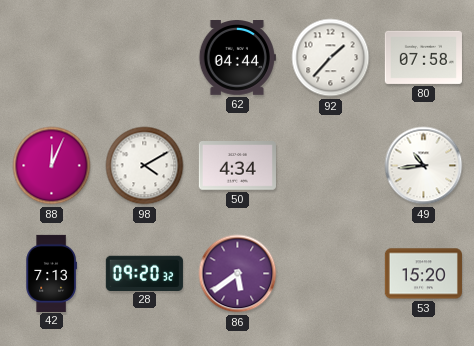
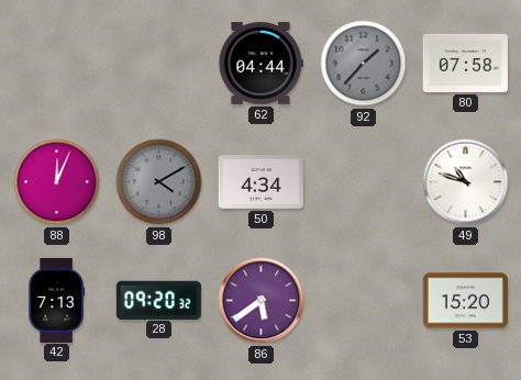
92 dial: white -> grey (364, 64)
98 dial: white -> grey (159, 182)
49: 10:44 -> 10:48 (466, 182)
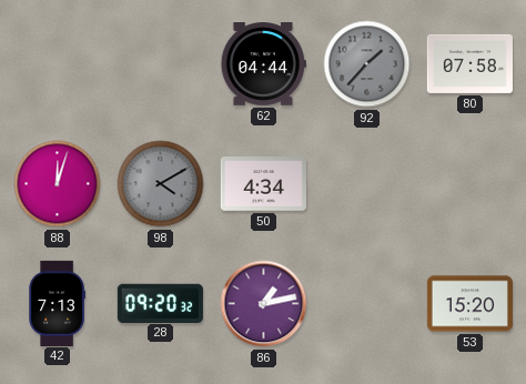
88: 12:04 -> 12:03 (58, 184)
49: 10:48 -> none (466, 182)
86: 5:39 -> 1:13 (264, 304)
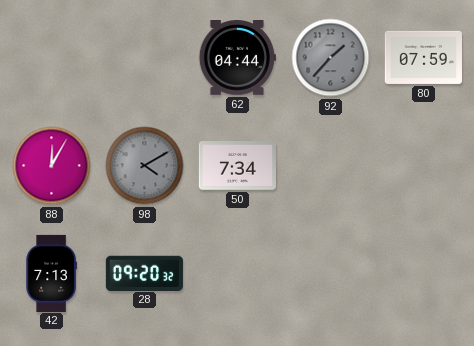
80: 07:58 -> 07:59 (423, 57)
88: 12:03 -> 12:05 (52, 166)
50: 4:34 -> 7:34 (237, 166)
86: 1:13 -> none (264, 304)
53: 15:20 -> none (469, 304)
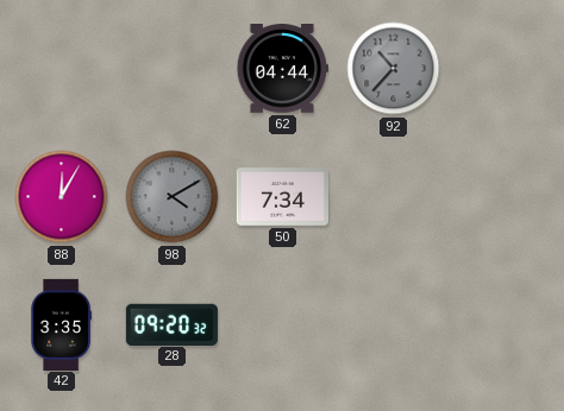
92: 1:37 -> 10:37 (394, 69)
80: 07:59 -> none (423, 57)
42: 7:13 -> 3:35 (61, 324)
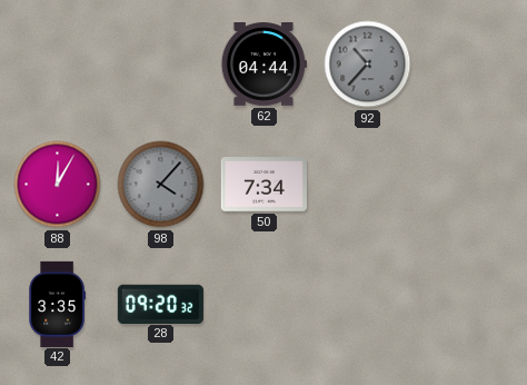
98: 4:10 -> 4:07 (161, 185)
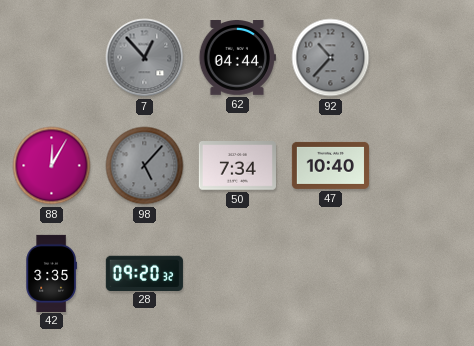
7: none -> 12:53 (145, 58)
98: 4:07 -> 5:07 (145, 166)
47: none -> 10:40 (330, 165)
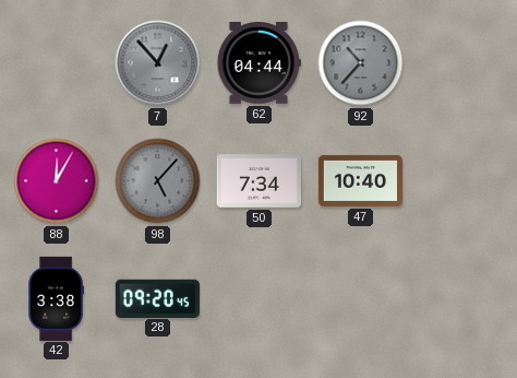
42: 3:35 -> 3:38 (56, 298)
28: 09:20:32 -> 09:20:45 (157, 298)
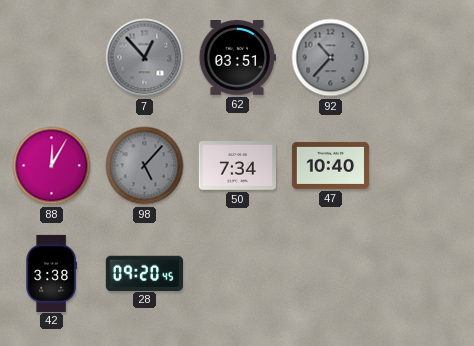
62: 04:44 -> 03:51 (237, 58)
